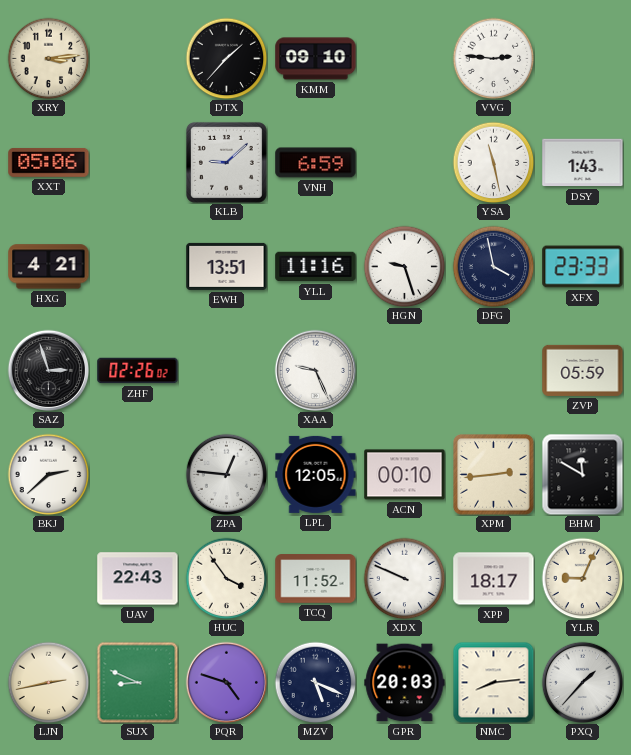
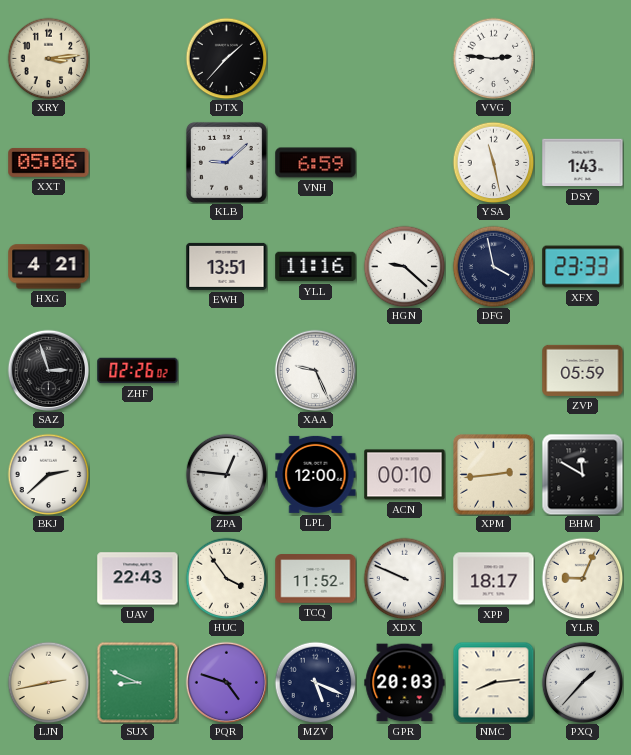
KMM: 09:10 -> none (316, 59)
HGN: 9:27 -> 9:22 (404, 266)
LPL: 12:05 -> 12:00 (316, 474)
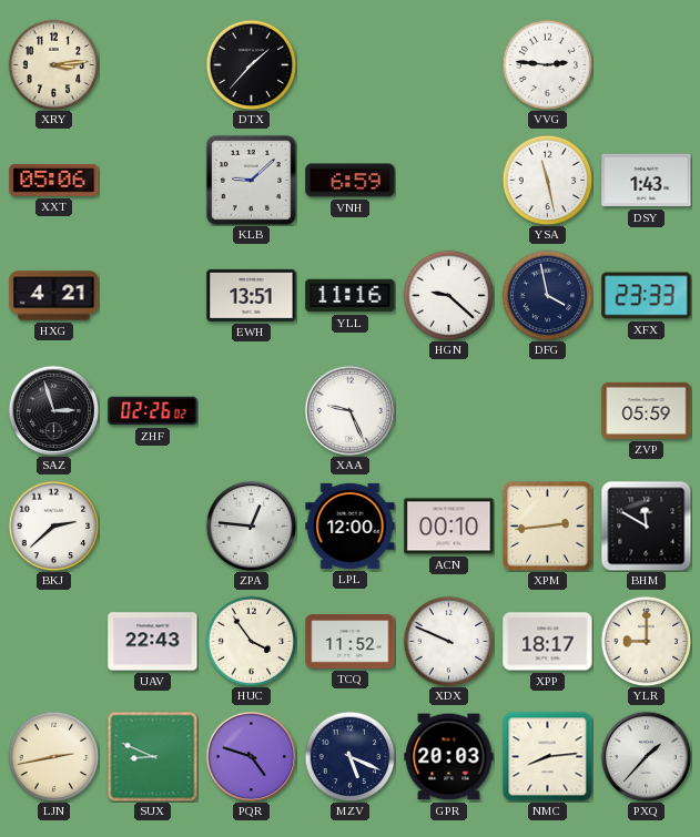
YLR: 9:04 -> 9:00 (646, 641)
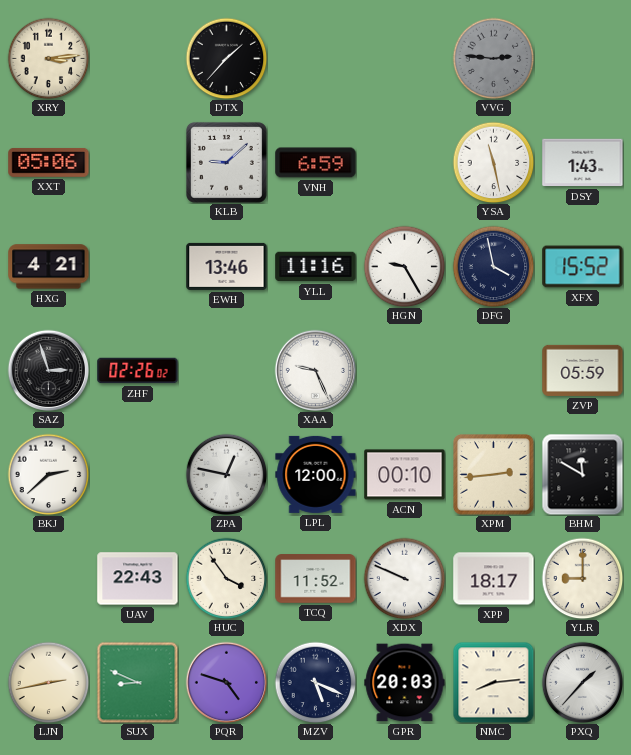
VVG dial: white -> grey (493, 58)
EWH: 13:51 -> 13:46 (227, 266)
HGN: 9:22 -> 9:25 (404, 266)
XFX: 23:33 -> 15:52 (583, 267)
ZPA: 12:46 -> 12:47 (226, 474)
